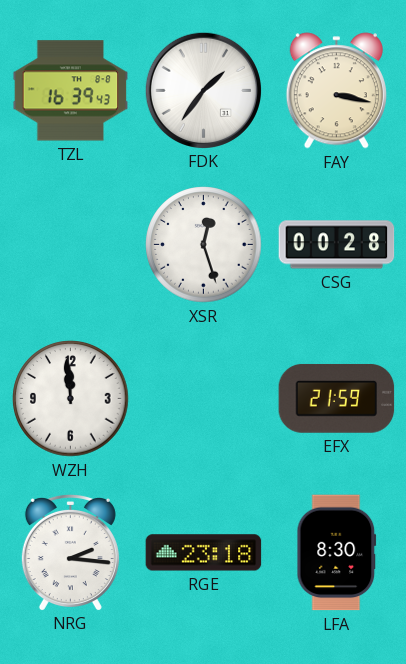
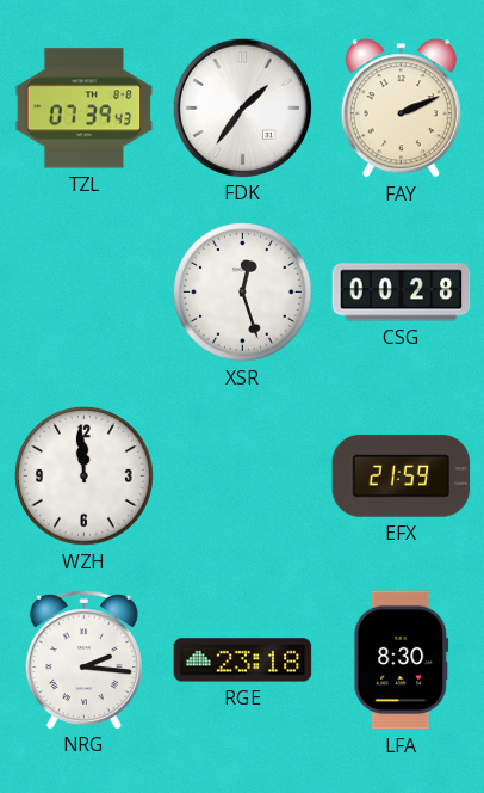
TZL: 16:39 -> 07:39 (85, 109)
FAY: 3:17 -> 2:11 (401, 109)
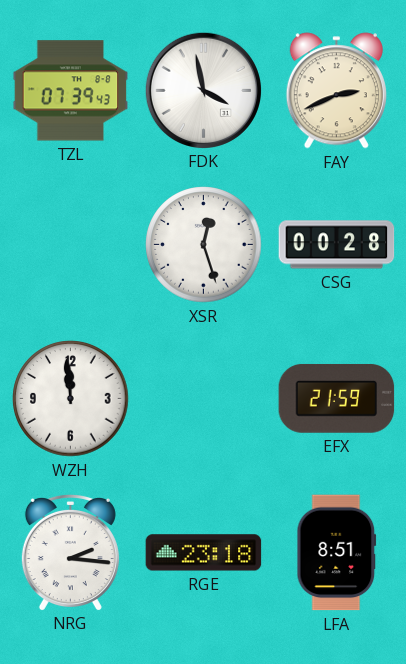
FDK: 1:36 -> 3:58 (203, 90)
FAY: 2:11 -> 2:41 (336, 91)
LFA: 8:30 -> 8:51 (337, 553)
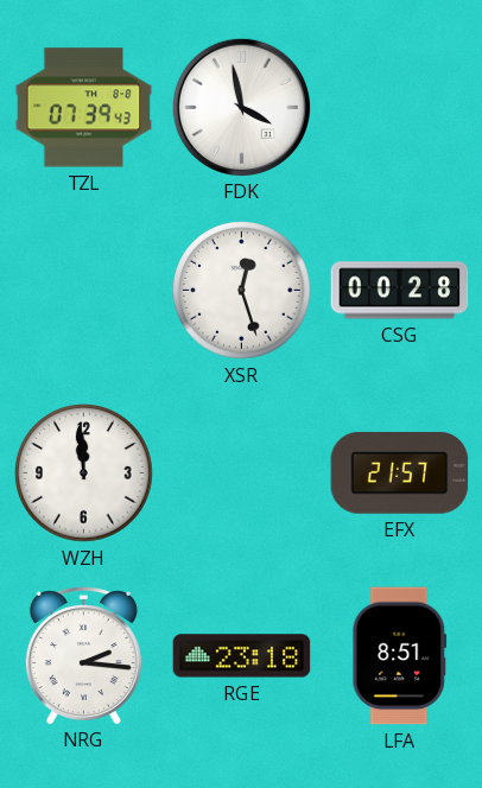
FAY: 2:41 -> none (336, 91)
EFX: 21:59 -> 21:57 (400, 474)
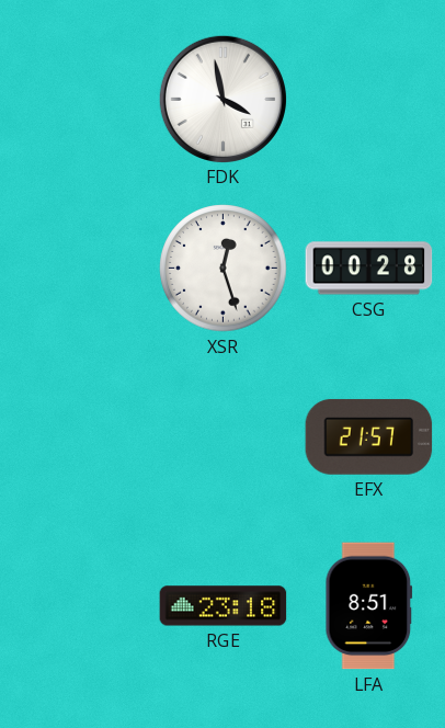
TZL: 07:39 -> none (84, 108)
WZH: 11:59 -> none (84, 474)
NRG: 2:16 -> none (83, 655)
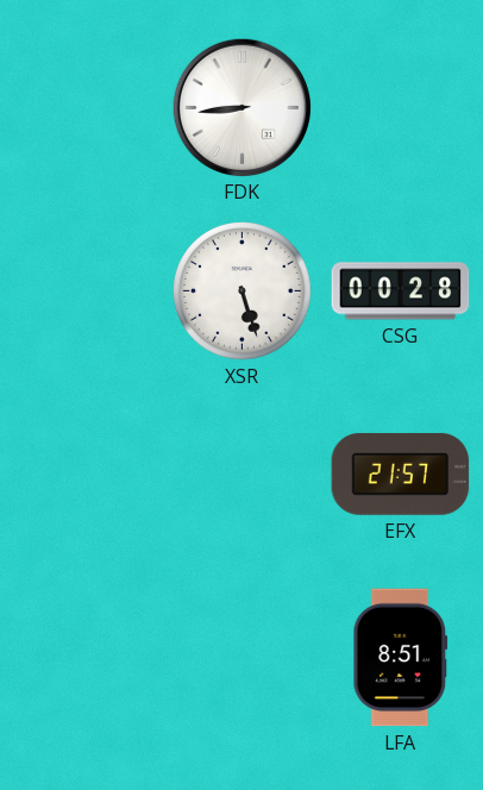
FDK: 3:58 -> 8:44 (241, 107)
XSR: 12:27 -> 5:27 (243, 291)
RGE: 23:18 -> none (224, 606)
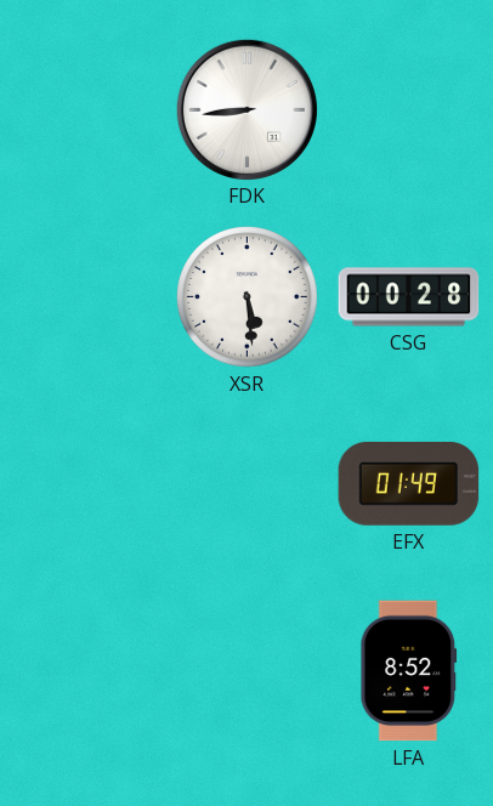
XSR: 5:27 -> 5:29 (248, 297)
EFX: 21:57 -> 01:49 (409, 484)
LFA: 8:51 -> 8:52 (409, 671)
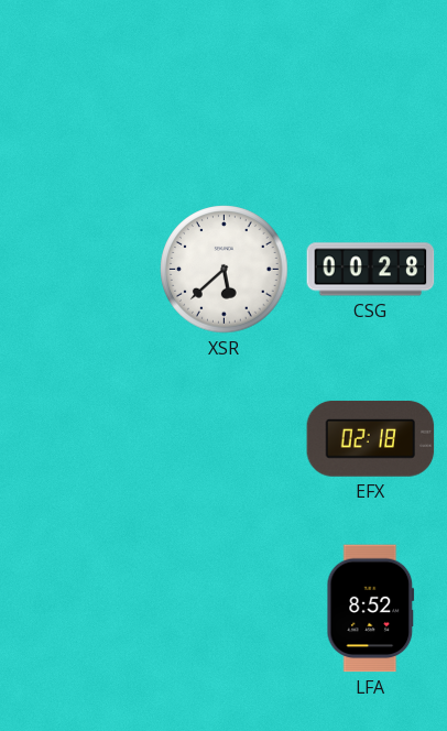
FDK: 8:44 -> none (246, 109)
XSR: 5:29 -> 5:38 (225, 270)
EFX: 01:49 -> 02:18 (371, 439)
